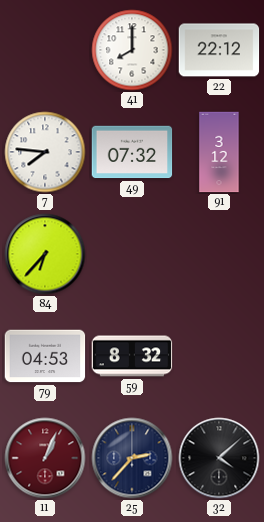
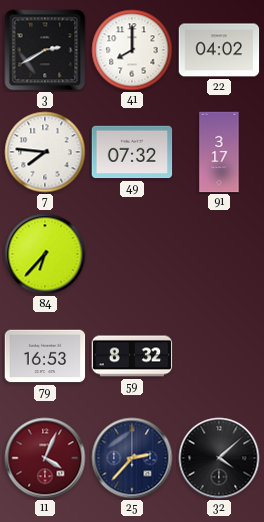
3: none -> 2:40 (45, 50)
22: 22:12 -> 04:02 (219, 50)
91: 3:12 -> 3:17 (219, 152)
79: 04:53 -> 16:53 (45, 356)
11: 1:04 -> 4:04 (45, 458)
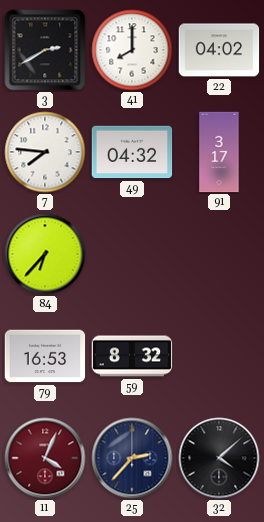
49: 07:32 -> 04:32 (132, 152)
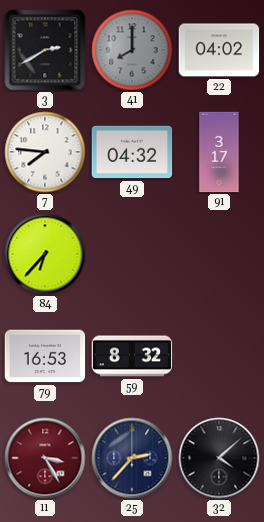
41 dial: white -> grey (132, 50)
11: 4:04 -> 3:25 (45, 458)
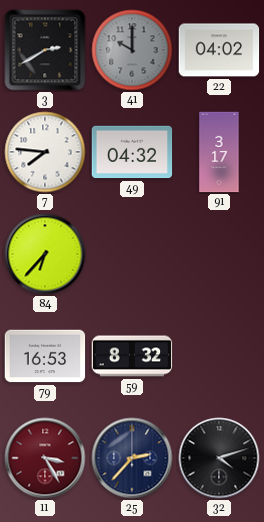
41: 8:00 -> 10:00 (132, 50)
32: 4:08 -> 4:12 (219, 458)
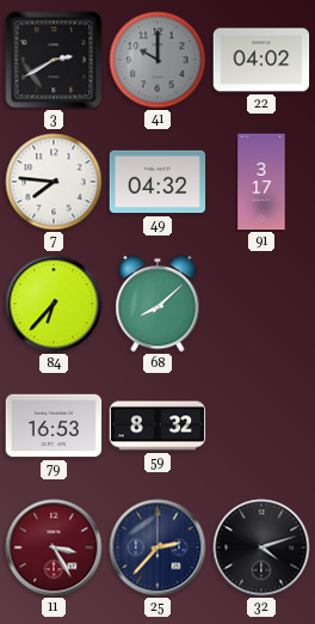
68: none -> 8:08 (157, 304)
